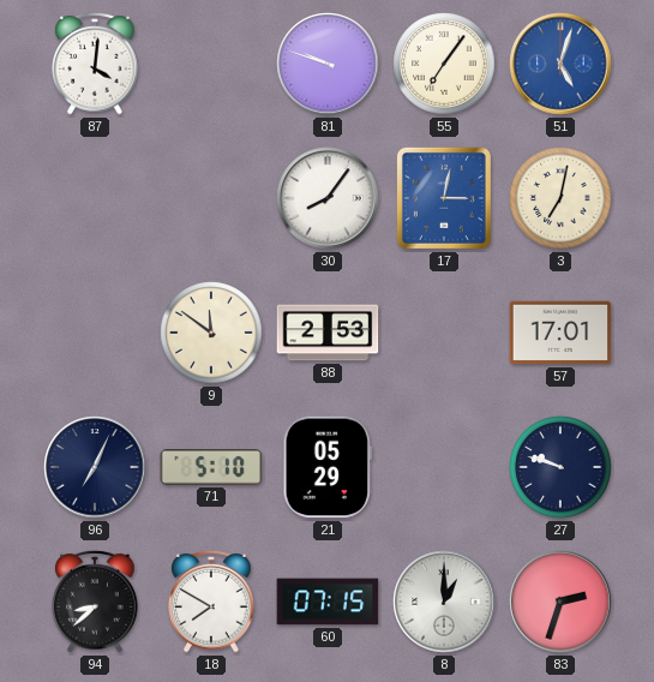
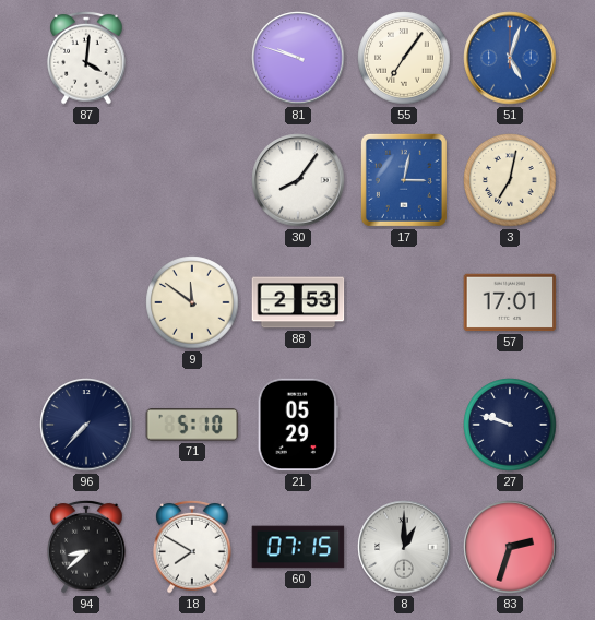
96: 7:04 -> 7:37 (86, 425)
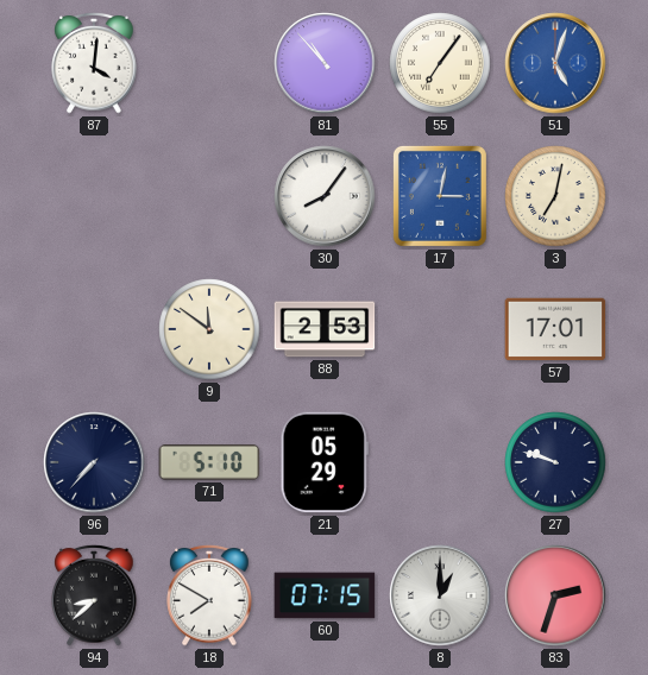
81: 9:48 -> 10:53 (325, 63)
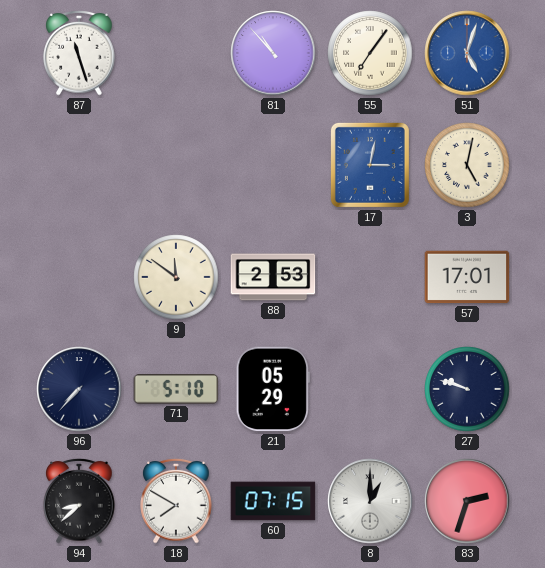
87: 4:01 -> 11:27 (79, 53)
30: 8:06 -> none (325, 196)
3: 7:02 -> 5:02 (467, 165)
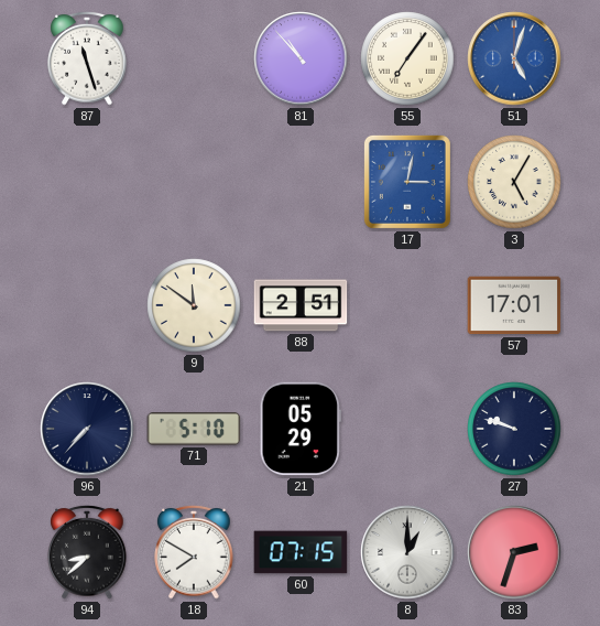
3: 5:02 -> 5:05 (514, 182)
88: 2:53 -> 2:51 (301, 305)
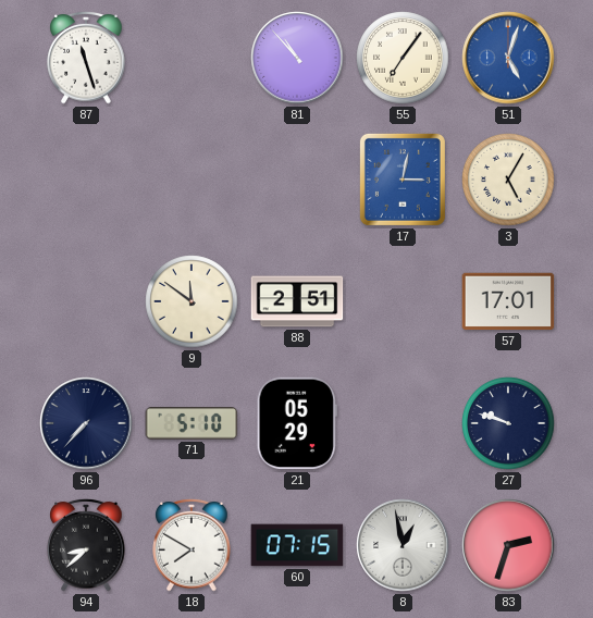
8: 1:00 -> 12:58 (403, 545)
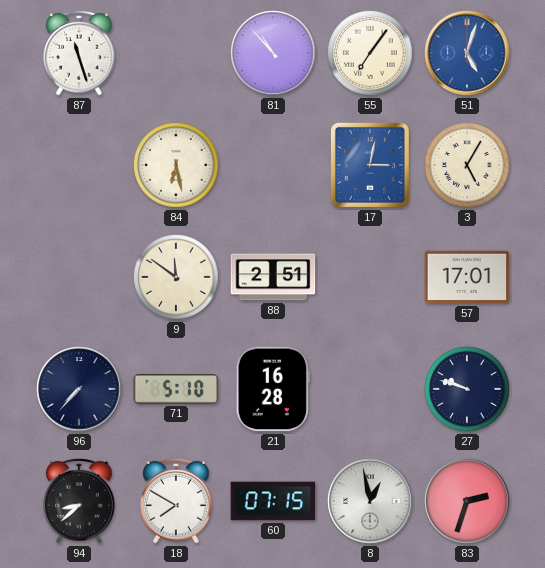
84: none -> 6:28 (176, 165)
21: 05:29 -> 16:28 (273, 389)
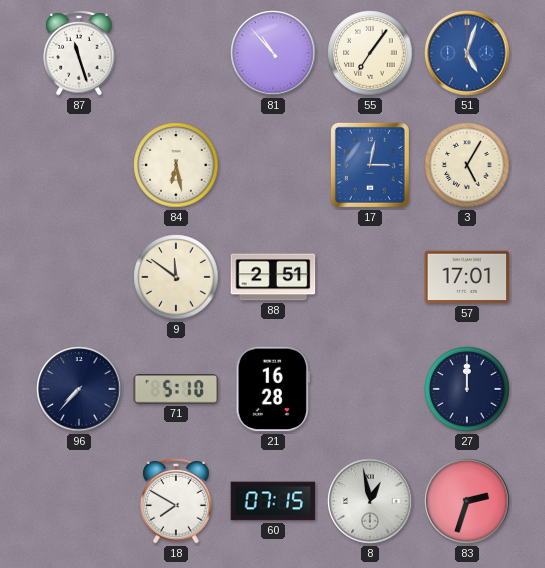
27: 9:48 -> 12:00 (467, 389)
94: 8:38 -> none (79, 501)
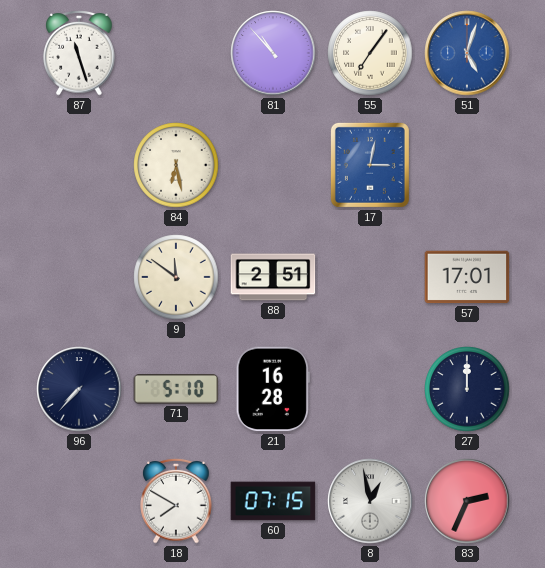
3: 5:05 -> none (467, 165)
83: 2:33 -> 2:34 (467, 501)
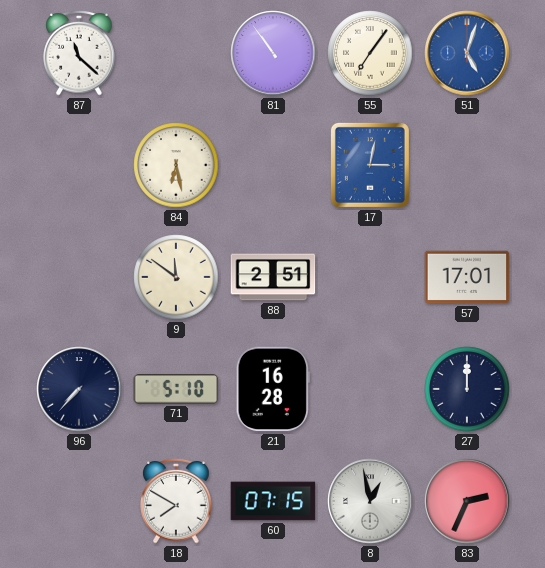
87: 11:27 -> 11:22 (79, 53)
81: 10:53 -> 10:54 (273, 53)
